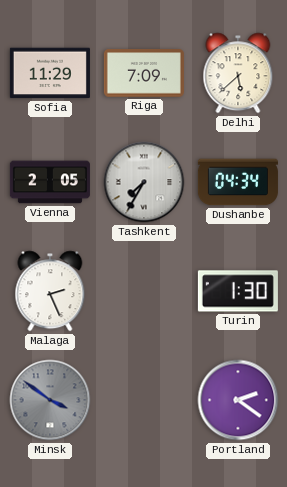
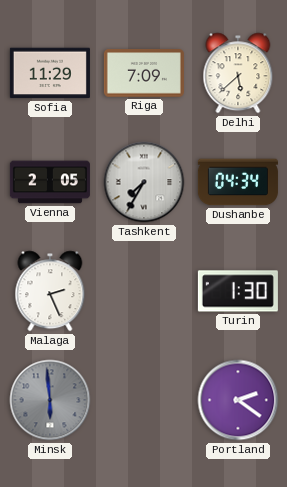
Minsk: 3:51 -> 5:59 (50, 400)
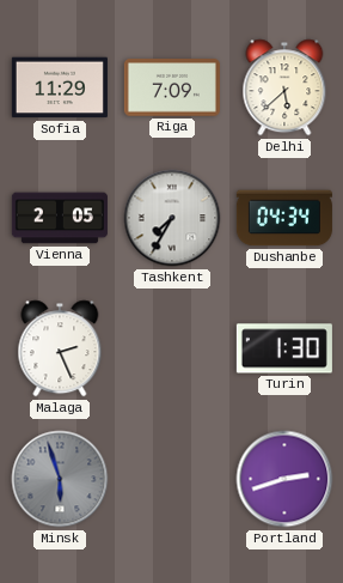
Minsk: 5:59 -> 5:57 (60, 479)
Portland: 2:21 -> 2:42 (284, 479)
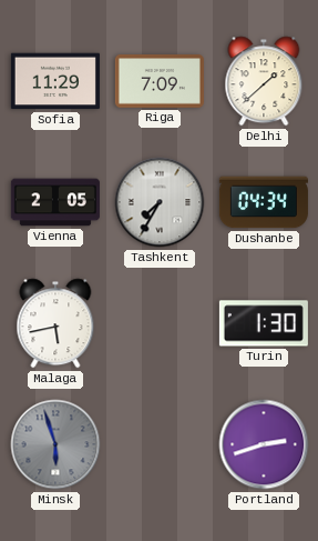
Delhi: 5:38 -> 1:38 (264, 81)
Malaga: 2:26 -> 5:43 (55, 323)
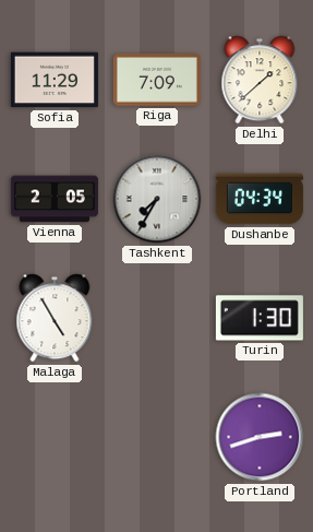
Malaga: 5:43 -> 4:55 (55, 318)
Minsk: 5:57 -> none (55, 444)
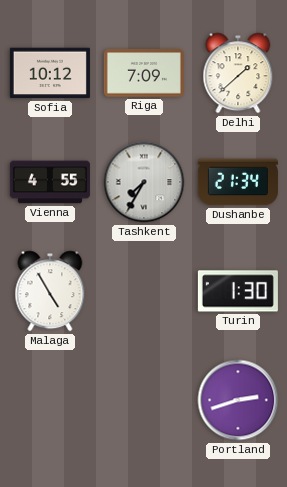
Sofia: 11:29 -> 10:12 (50, 73)
Vienna: 2:05 -> 4:55 (50, 182)
Dushanbe: 04:34 -> 21:34 (238, 182)
